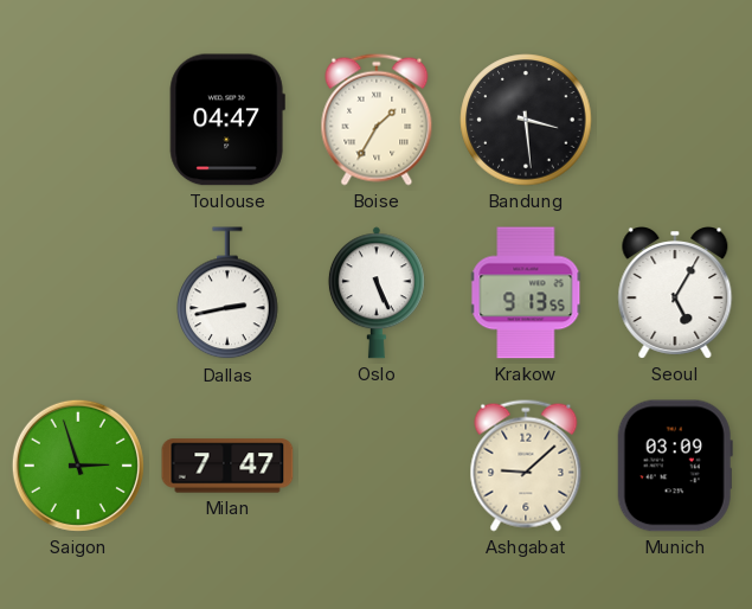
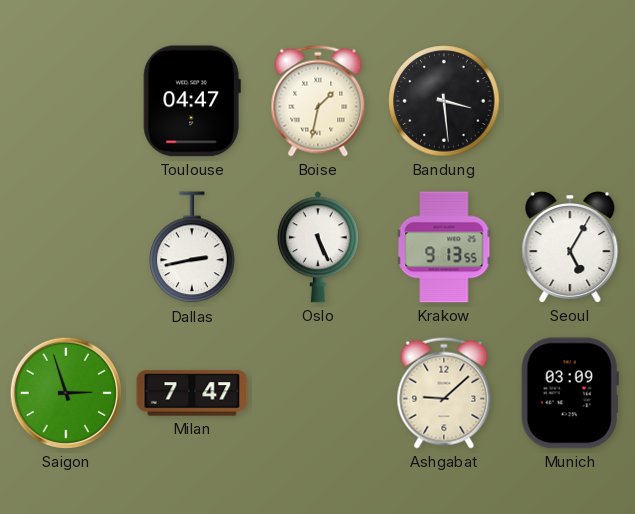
Boise: 1:35 -> 1:32 (318, 101)
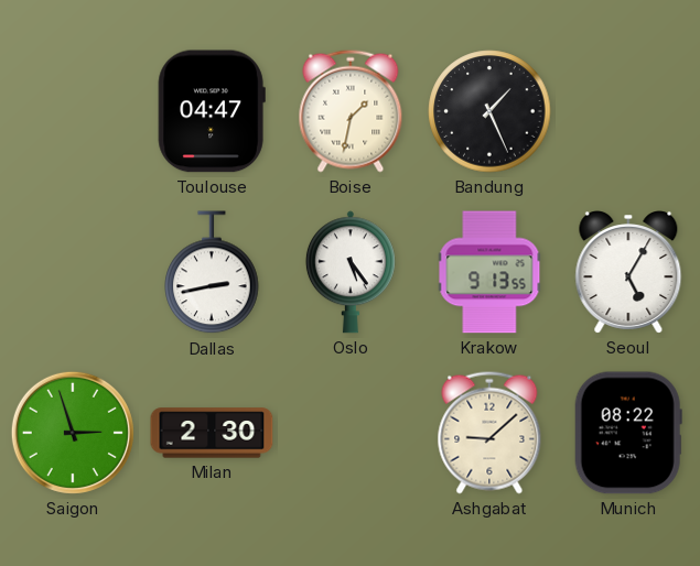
Bandung: 3:29 -> 1:26 (489, 111)
Oslo: 5:26 -> 5:24 (351, 272)
Milan: 7:47 -> 2:30 (212, 433)
Munich: 03:09 -> 08:22 (628, 433)
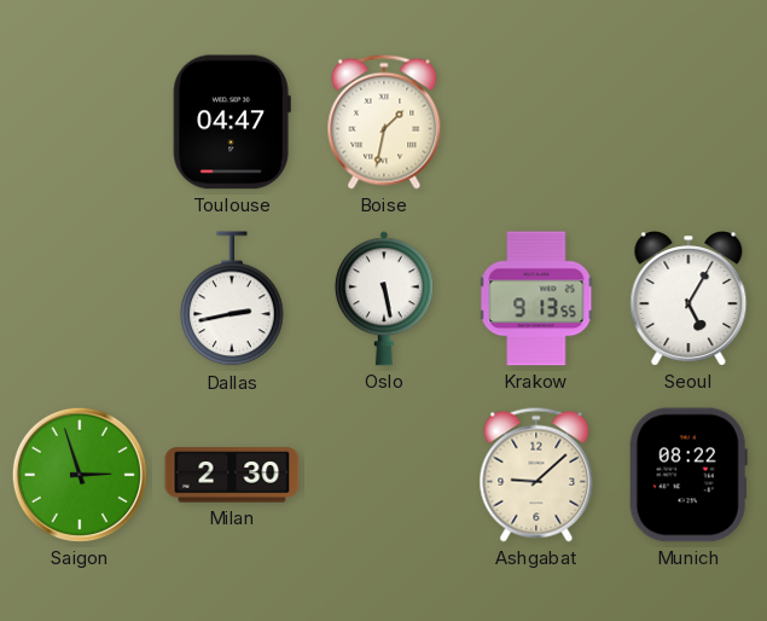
Bandung: 1:26 -> none (489, 111)
Oslo: 5:24 -> 5:28 (384, 298)
